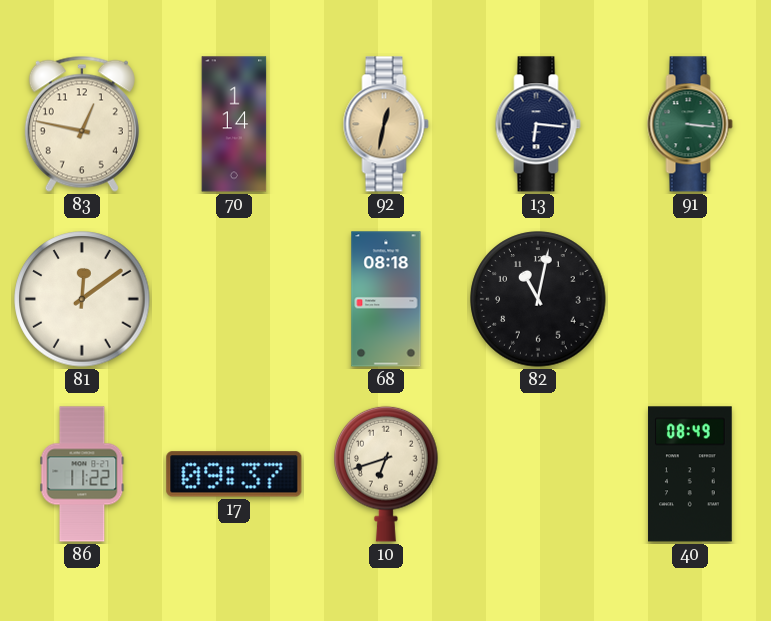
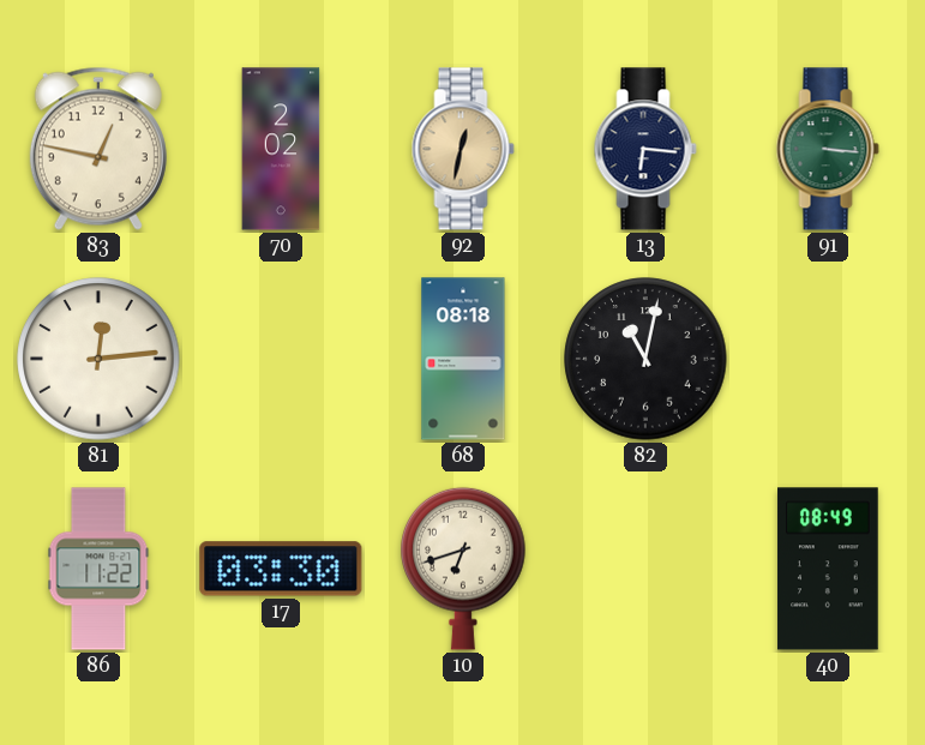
70: 1:14 -> 2:02 (281, 149)
81: 12:09 -> 12:14 (98, 359)
17: 09:37 -> 03:30 (281, 569)
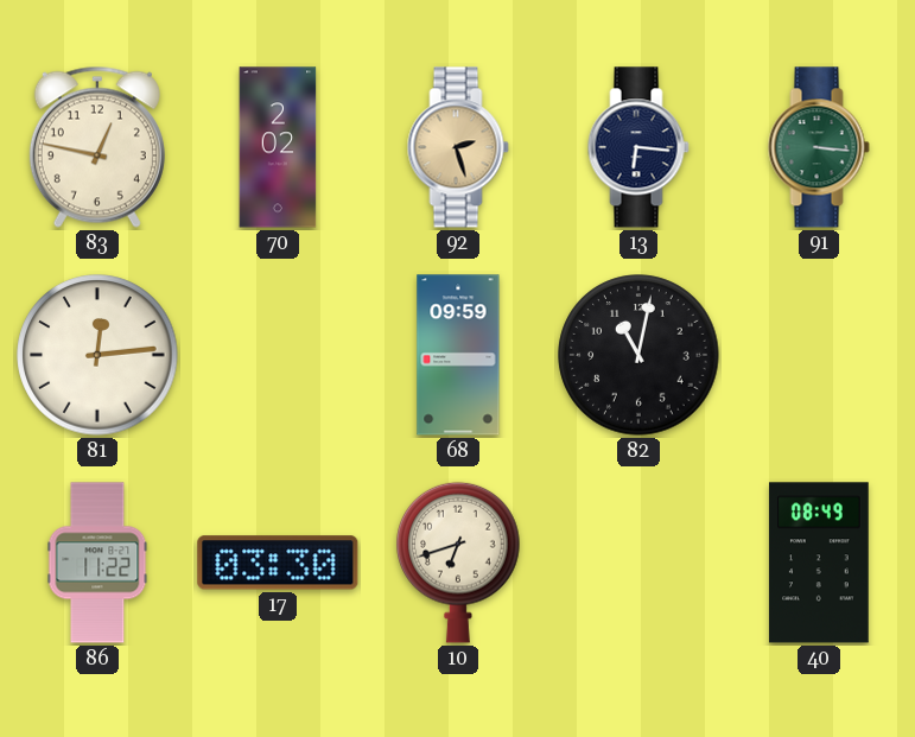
92: 12:32 -> 2:27 (458, 147)
68: 08:18 -> 09:59 (458, 355)
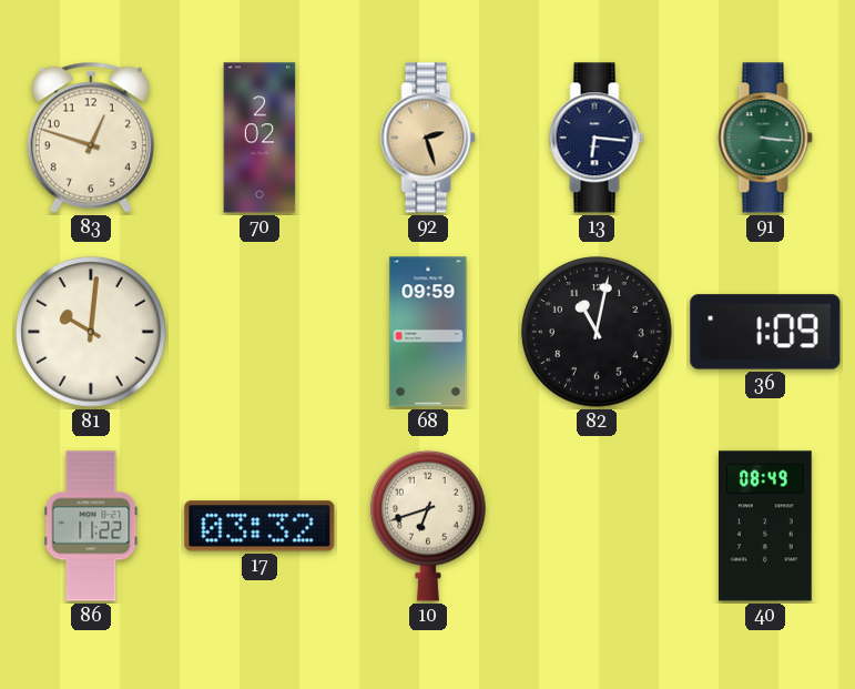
83: 12:47 -> 12:48 (91, 138)
81: 12:14 -> 10:01 (91, 332)
36: none -> 1:09 (765, 332)
17: 03:30 -> 03:32 (259, 526)
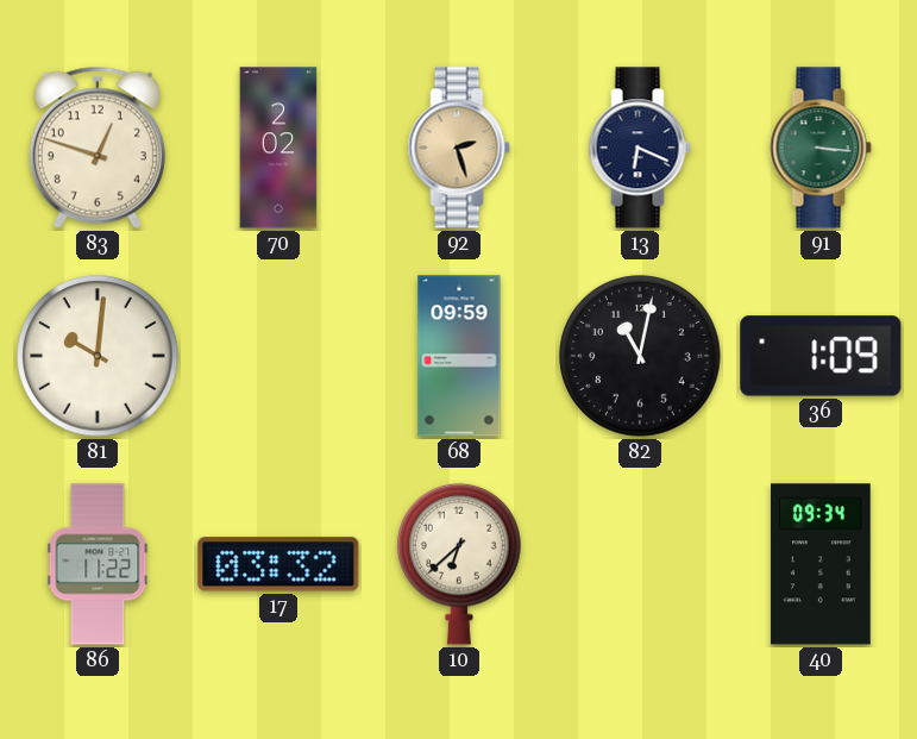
13: 6:16 -> 6:19 (640, 148)
10: 6:42 -> 6:38 (459, 564)
40: 08:49 -> 09:34 (821, 564)
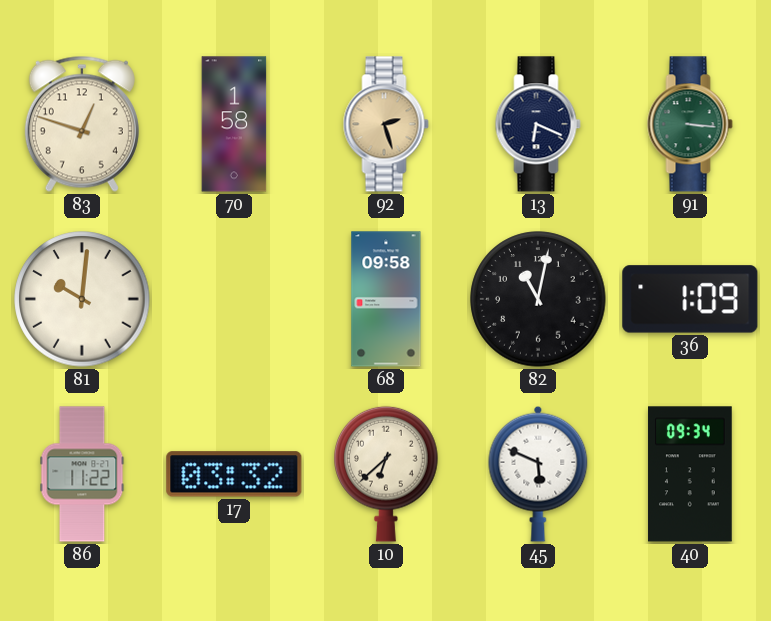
70: 2:02 -> 1:58 (234, 124)
68: 09:59 -> 09:58 (386, 299)
45: none -> 5:49 (538, 474)
